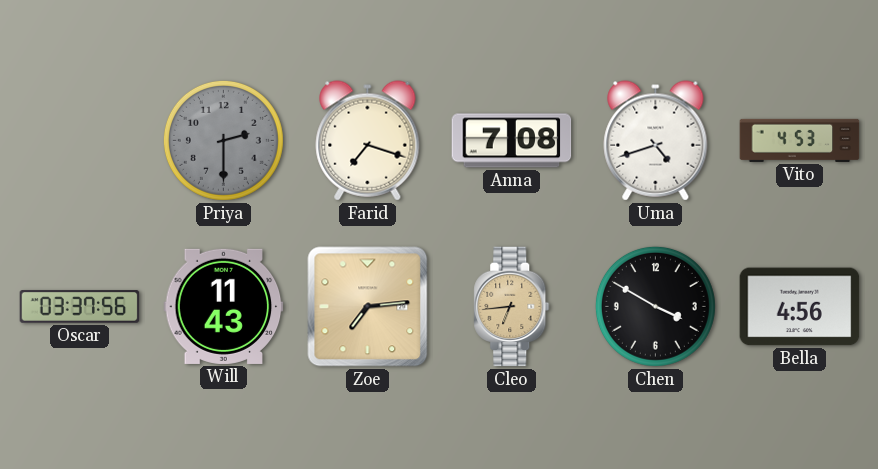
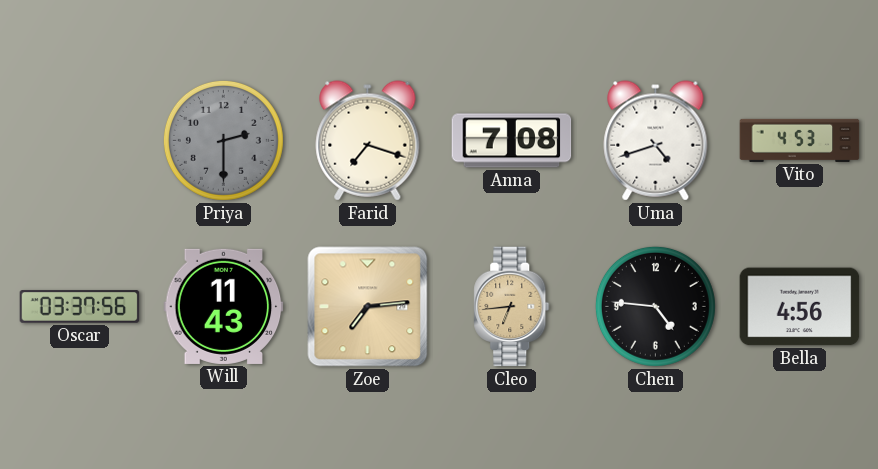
Chen: 3:50 -> 4:46 (655, 306)
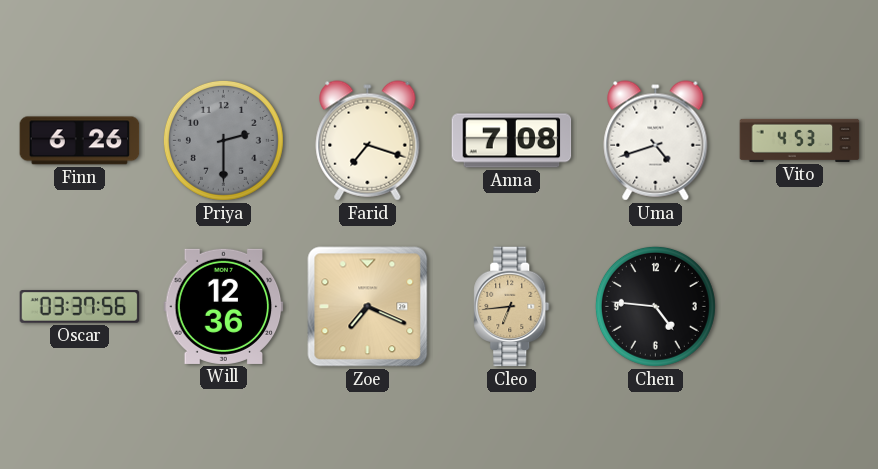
Finn: none -> 6:26 (80, 141)
Will: 11:43 -> 12:36 (224, 306)
Zoe: 7:14 -> 7:19 (368, 307)
Bella: 4:56 -> none (800, 307)
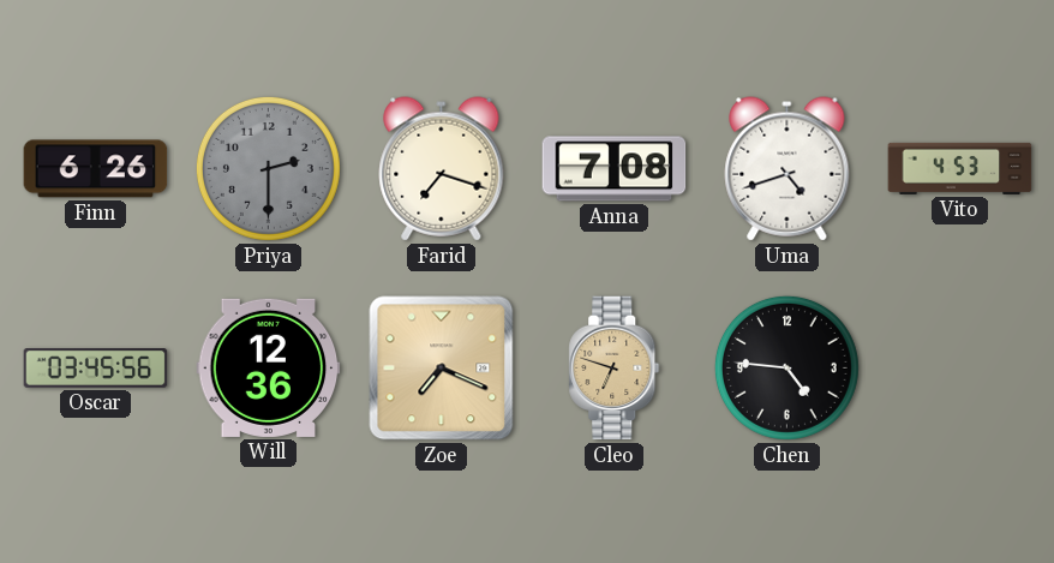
Oscar: 03:37 -> 03:45 (96, 369)
Cleo: 6:44 -> 6:48 (615, 369)
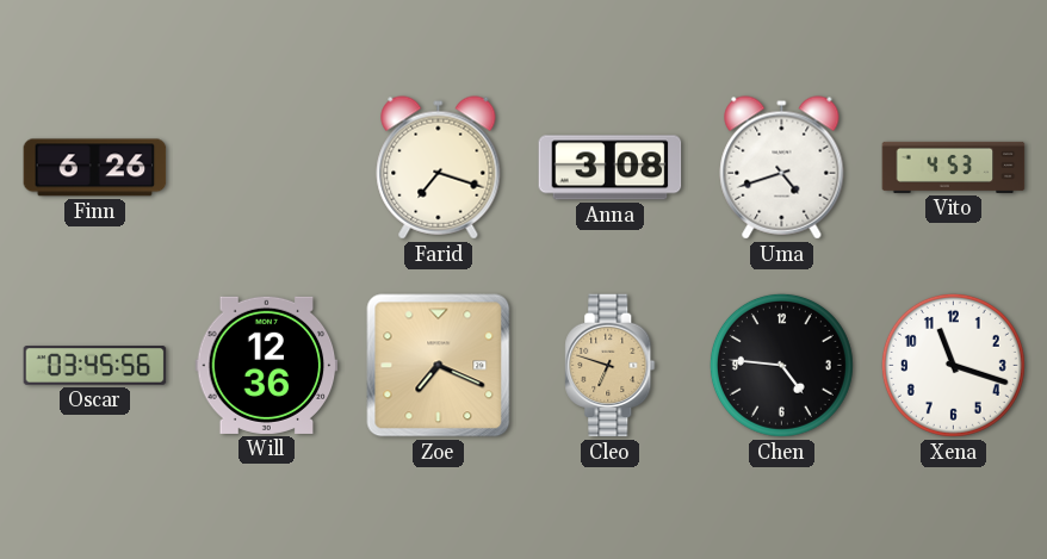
Priya: 2:30 -> none (268, 168)
Anna: 7:08 -> 3:08 (611, 168)
Xena: none -> 11:18 (953, 365)
